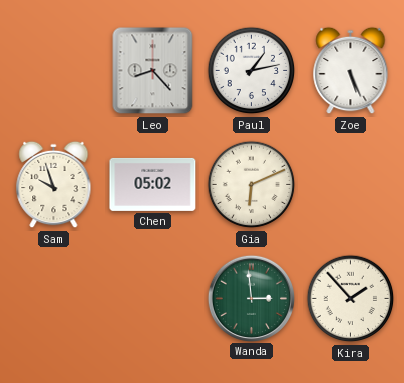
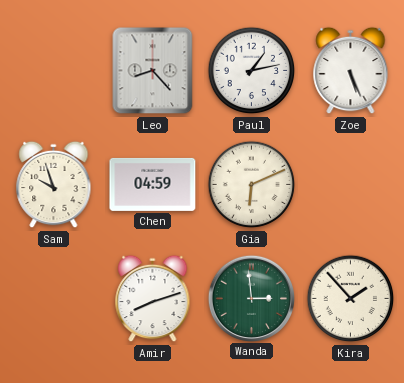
Chen: 05:02 -> 04:59 (153, 184)
Amir: none -> 8:12 (153, 299)
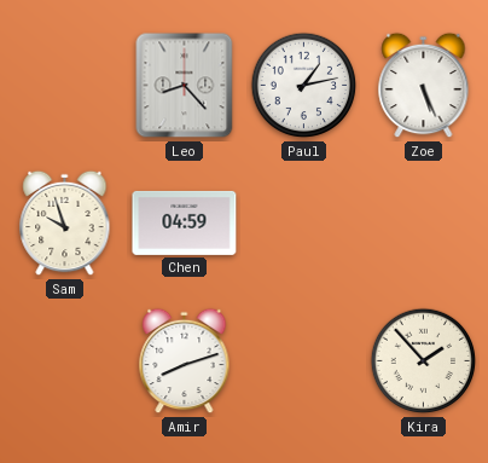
Gia: 6:11 -> none (252, 185)
Wanda: 2:59 -> none (251, 298)
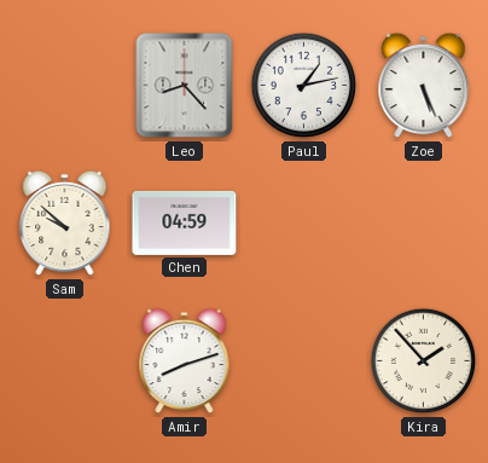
Sam: 9:57 -> 9:52 (65, 224)
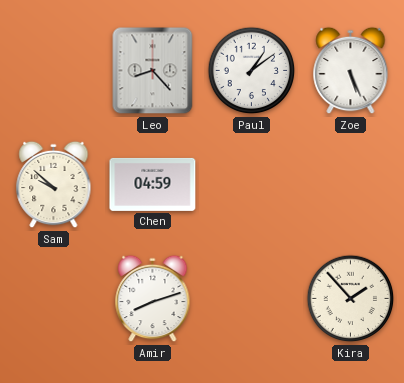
Paul: 1:13 -> 1:09 (252, 71)
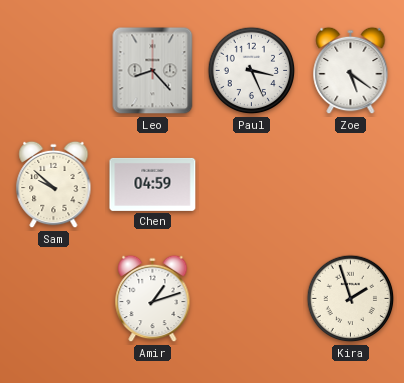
Paul: 1:09 -> 3:26 (252, 71)
Zoe: 5:26 -> 5:21 (351, 71)
Amir: 8:12 -> 1:12 (153, 299)
Kira: 1:53 -> 1:57 (351, 299)
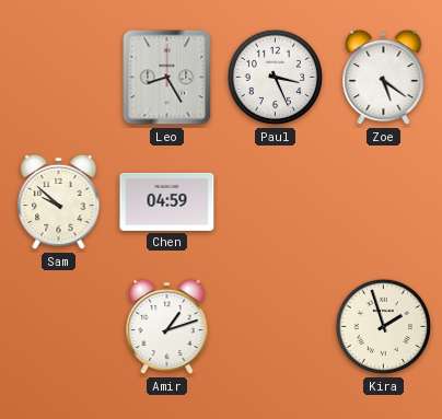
Leo: 8:23 -> 8:25 (167, 78)
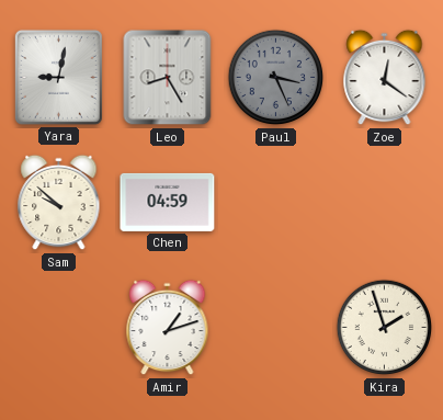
Yara: none -> 9:02 (58, 77)
Paul dial: white -> grey (276, 78)
Zoe: 5:21 -> 12:21 (385, 78)
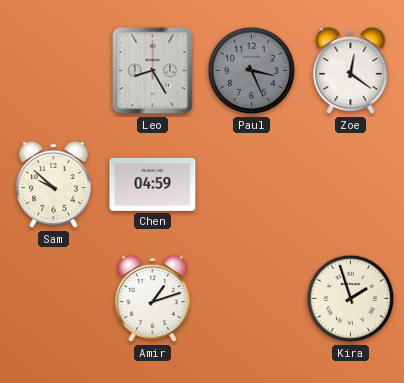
Yara: 9:02 -> none (58, 77)
